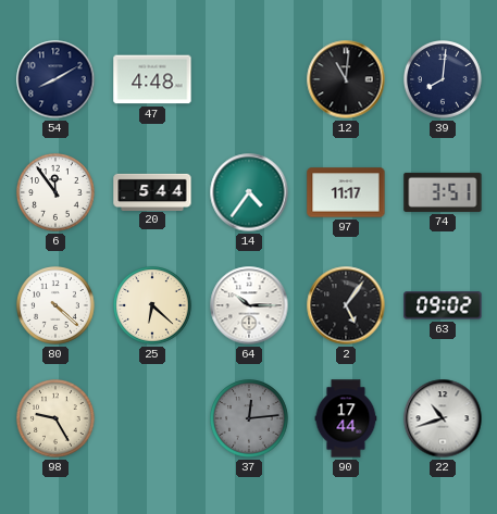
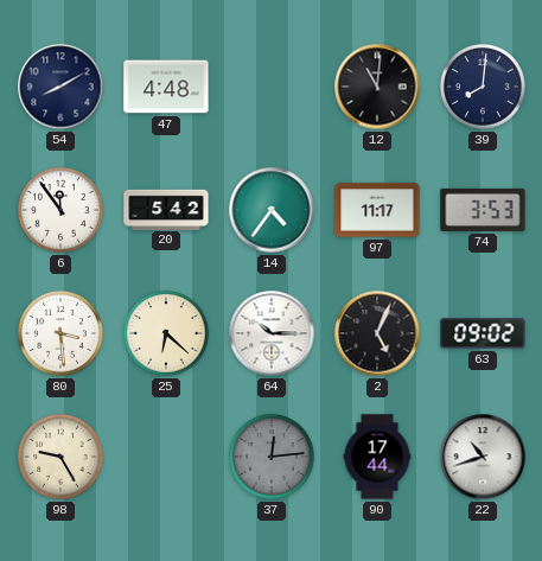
20: 5:44 -> 5:42 (166, 209)
74: 3:51 -> 3:53 (483, 210)
80: 4:22 -> 3:29 (62, 334)
2: 5:06 -> 5:04 (377, 333)
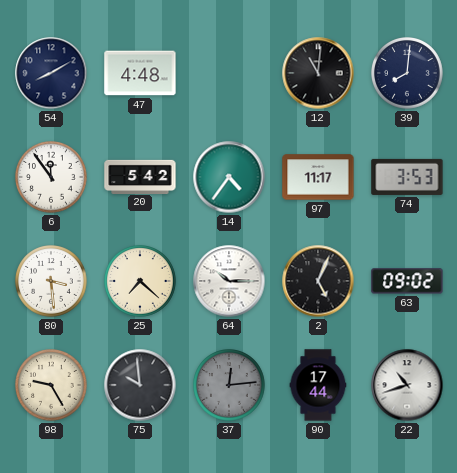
25: 6:22 -> 7:22 (141, 282)
75: none -> 9:59 (140, 385)
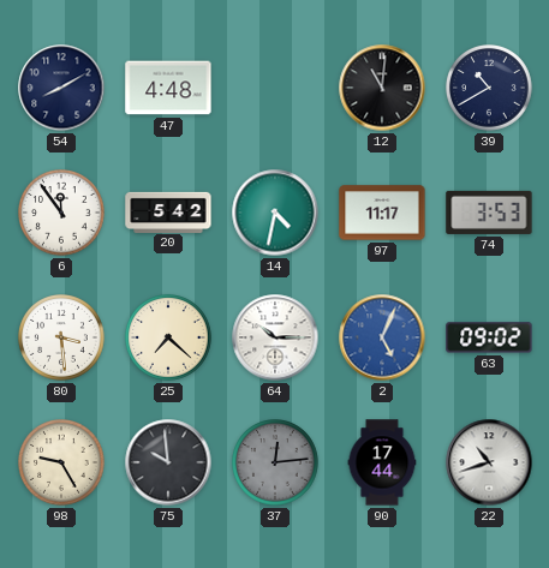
39: 8:01 -> 10:40 (490, 89)
14: 4:36 -> 4:32 (275, 213)
2 dial: black -> blue (382, 337)
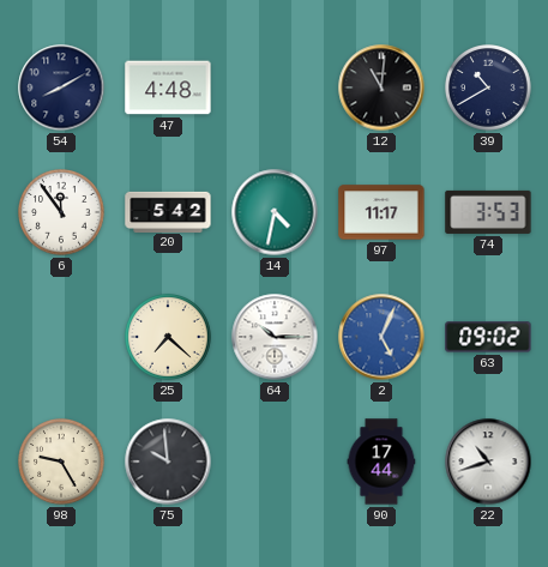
80: 3:29 -> none (62, 339)
37: 12:14 -> none (276, 464)
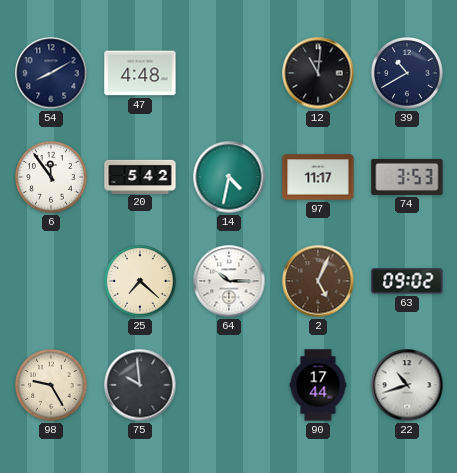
2 dial: blue -> brown (318, 281)
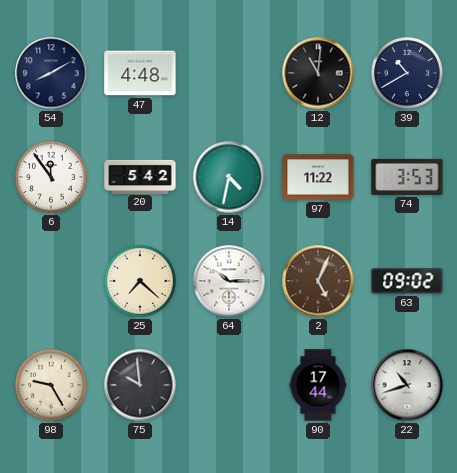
97: 11:17 -> 11:22 (318, 177)
